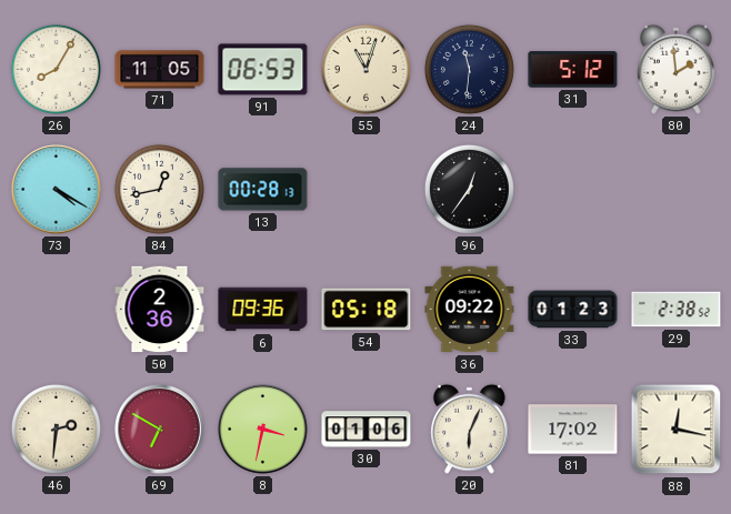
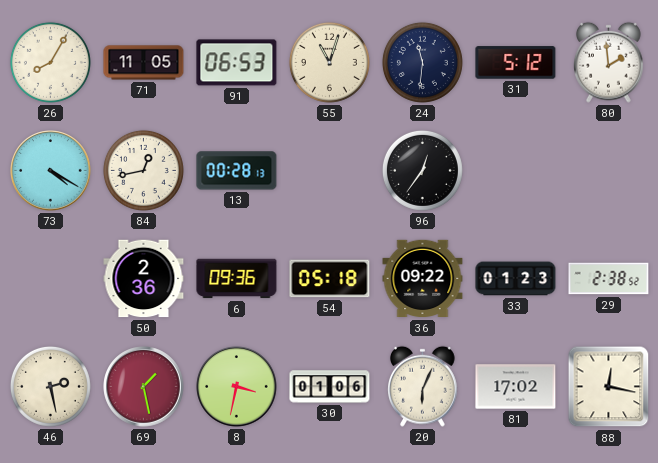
46: 2:31 -> 2:28 (50, 386)
69: 6:50 -> 1:28 (144, 387)
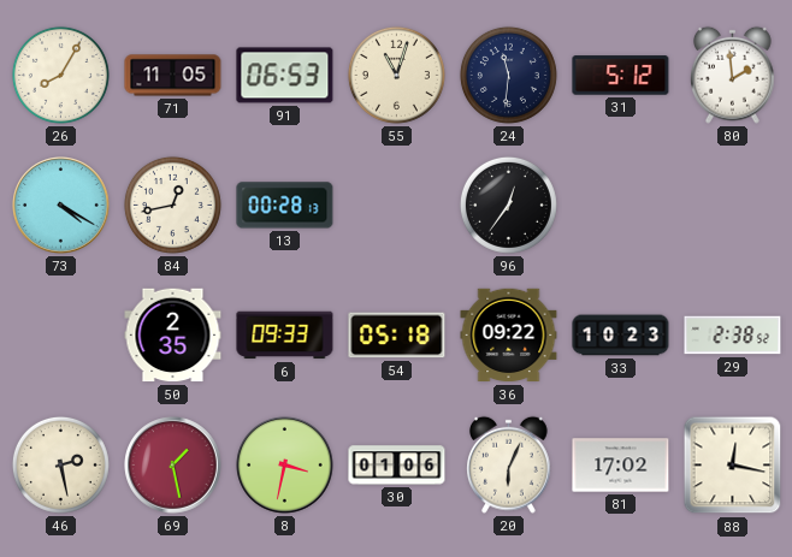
50: 2:36 -> 2:35 (173, 336)
6: 09:36 -> 09:33 (285, 336)
33: 01:23 -> 10:23 (621, 336)
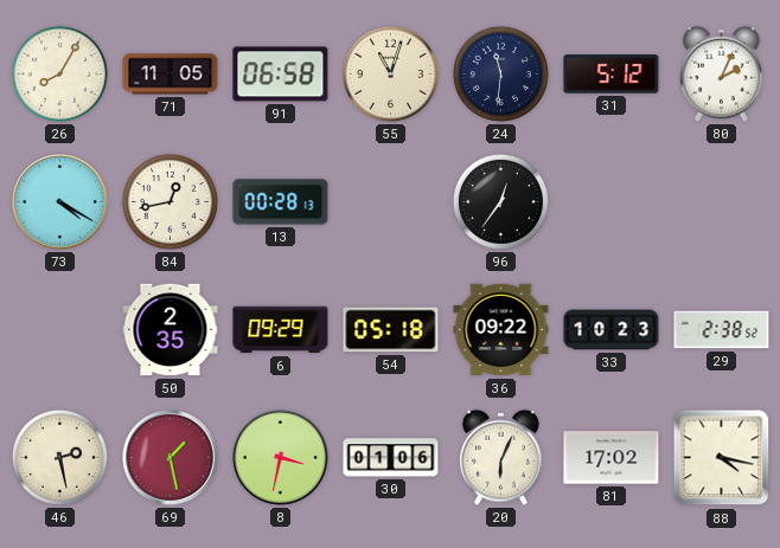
91: 06:53 -> 06:58 (281, 75)
80: 1:59 -> 2:04 (722, 73)
6: 09:33 -> 09:29 (281, 330)
88: 12:17 -> 4:17 (722, 458)
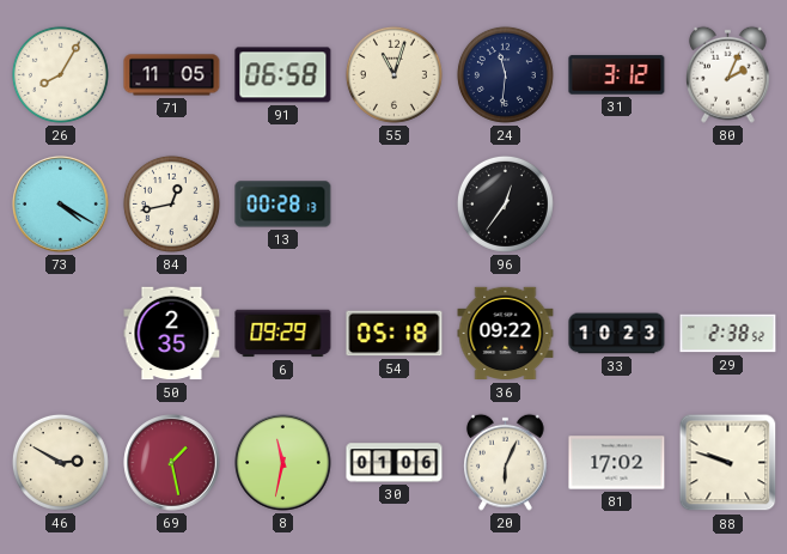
31: 5:12 -> 3:12 (617, 75)
46: 2:28 -> 2:50 (60, 462)
8: 3:32 -> 11:32 (283, 463)
88: 4:17 -> 9:48 (728, 463)
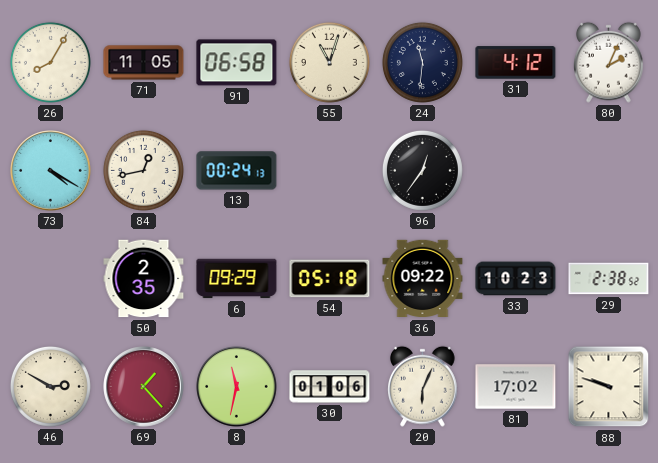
31: 3:12 -> 4:12 (516, 63)
13: 00:28 -> 00:24 (237, 171)
69: 1:28 -> 1:23 (144, 387)
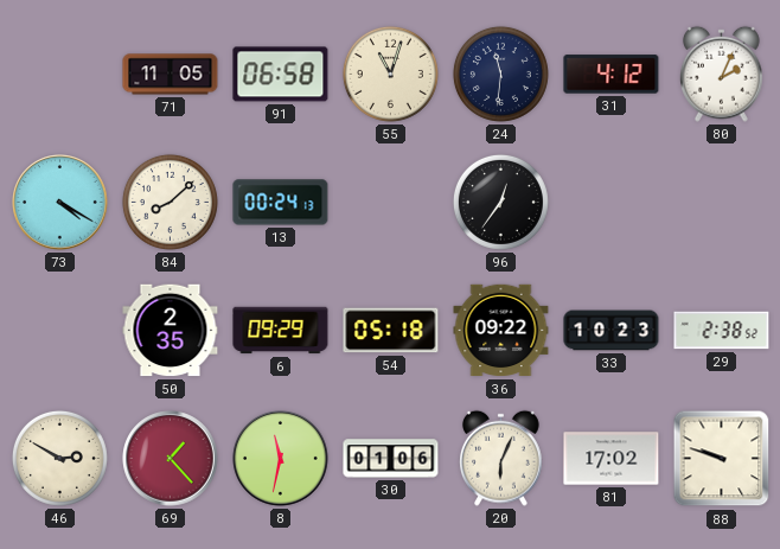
26: 8:05 -> none (50, 62)
84: 12:43 -> 8:08 (170, 202)
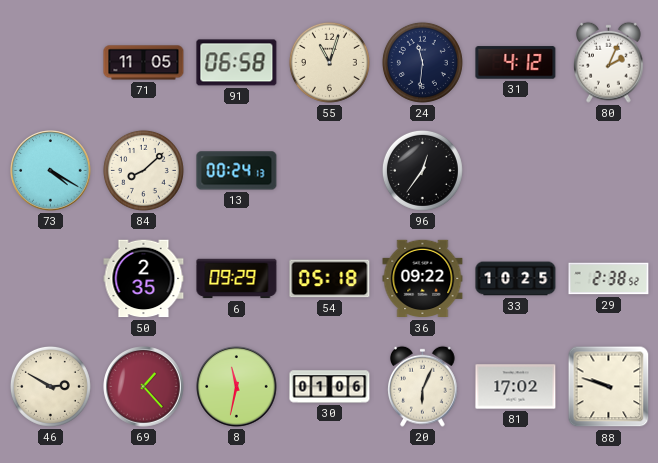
33: 10:23 -> 10:25 (516, 279)
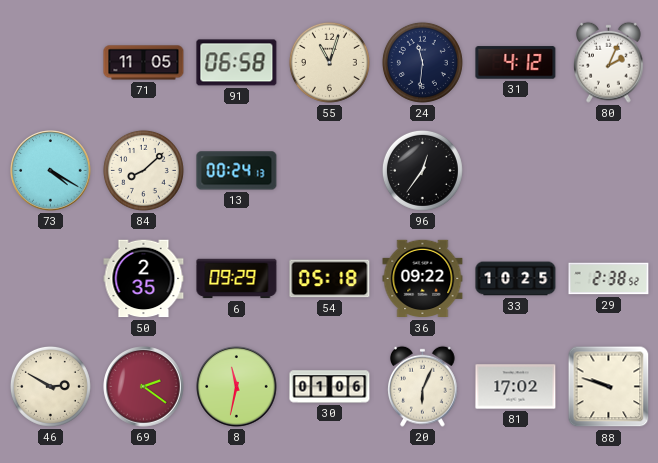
69: 1:23 -> 2:21 (144, 387)
